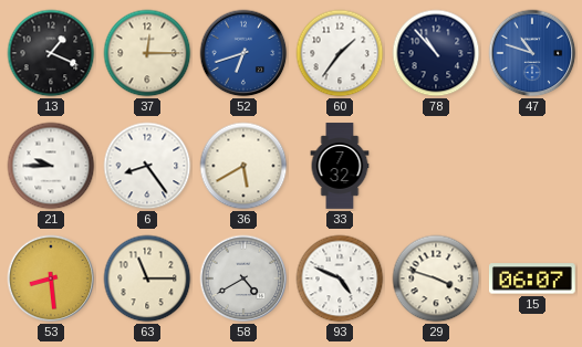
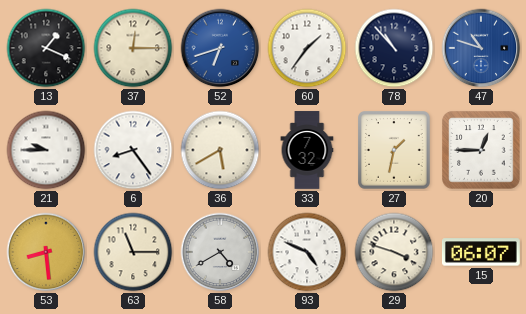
27: none -> 1:32 (395, 151)
20: none -> 12:45 (481, 150)
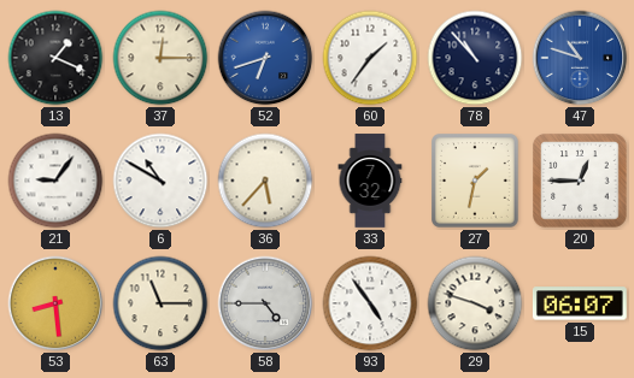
21: 9:45 -> 9:06 (55, 181)
6: 8:24 -> 10:50 (160, 181)
36: 5:40 -> 5:37 (265, 181)
58: 4:40 -> 4:45 (265, 303)
93: 4:49 -> 4:54 (370, 303)
